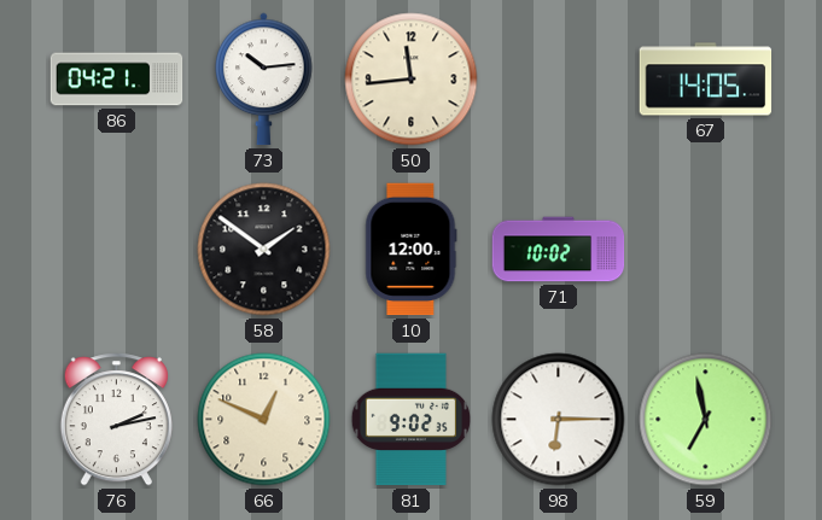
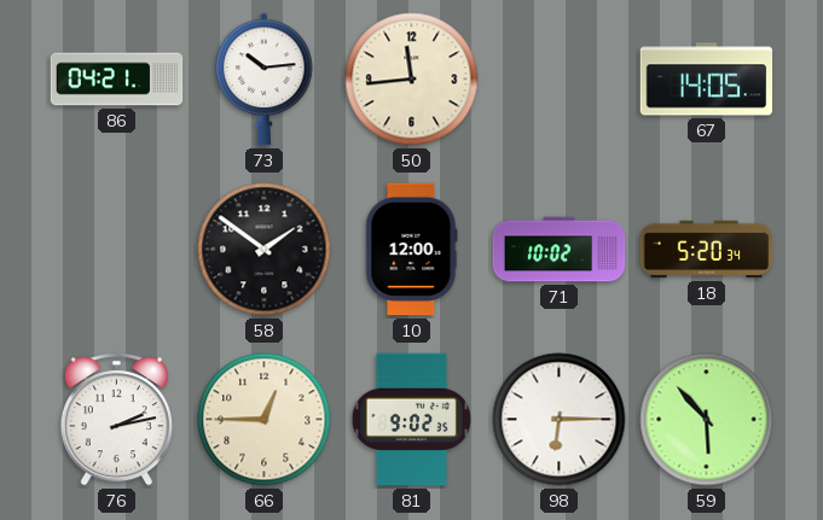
18: none -> 5:20 (707, 250)
66: 12:49 -> 12:45 (265, 420)
59: 6:58 -> 5:53 (707, 420)
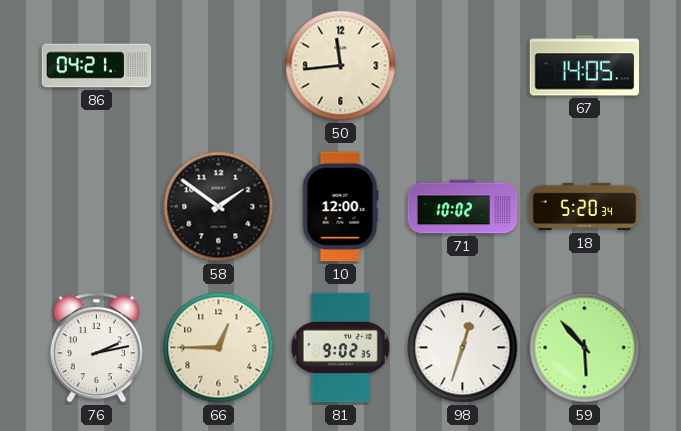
73: 10:14 -> none (265, 80)
98: 6:15 -> 12:33 (463, 348)
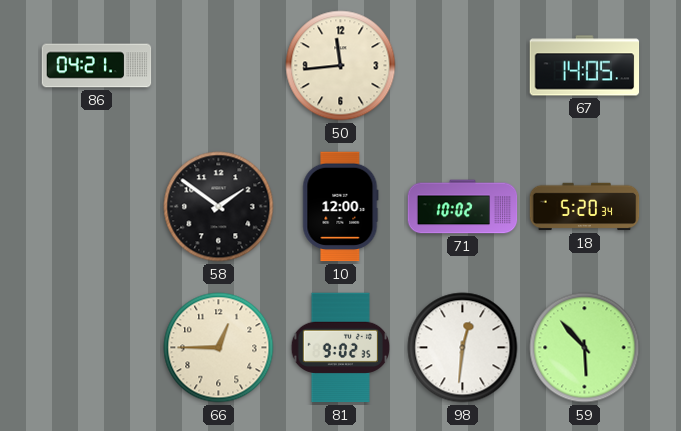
76: 2:13 -> none (96, 348)
98: 12:33 -> 12:31 (463, 348)
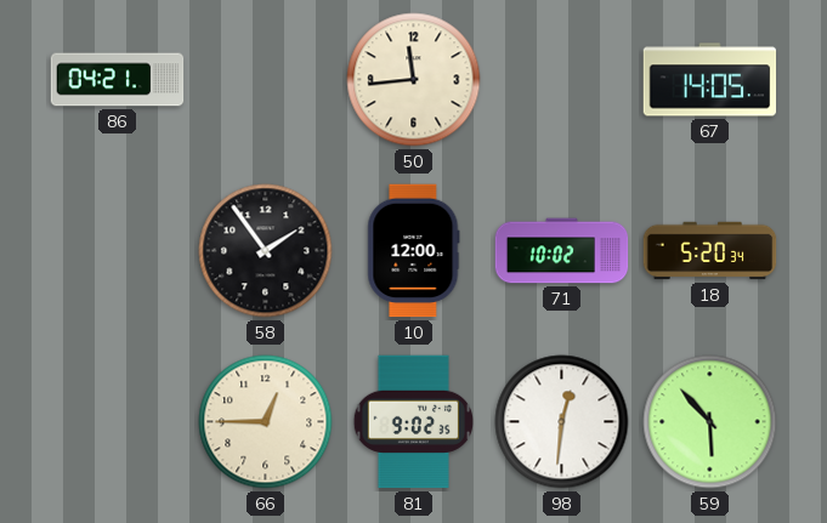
58: 1:51 -> 1:54 (266, 251)
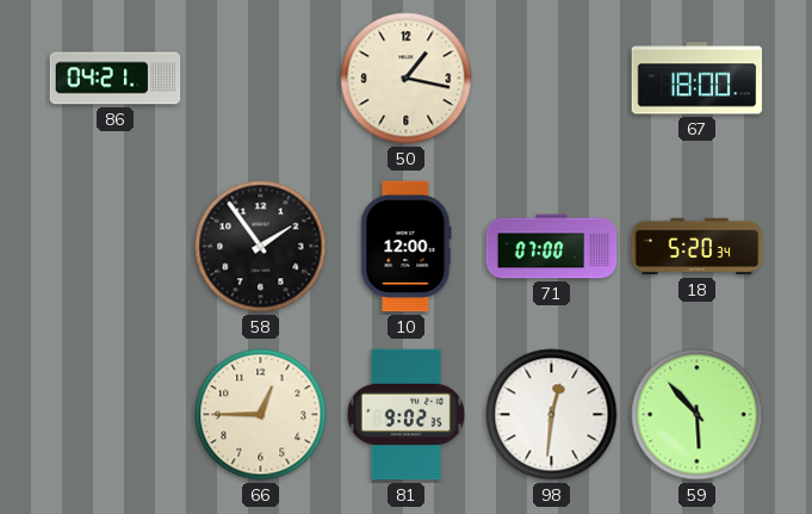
50: 11:44 -> 1:17 (407, 79)
67: 14:05 -> 18:00 (698, 79)
71: 10:02 -> 07:00 (552, 247)
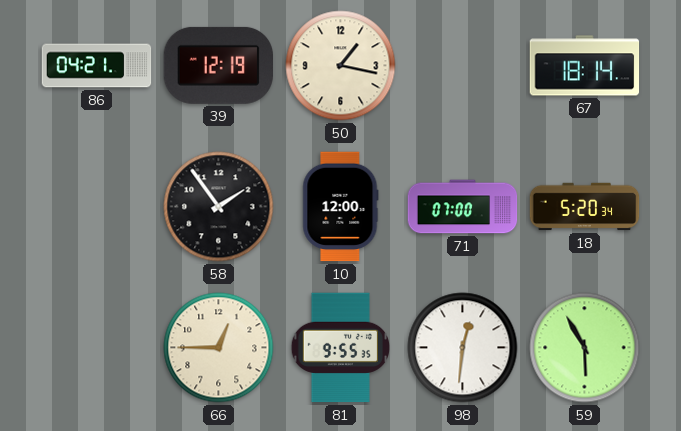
39: none -> 12:19 (218, 65)
67: 18:00 -> 18:14 (585, 66)
81: 9:02 -> 9:55 (340, 348)
59: 5:53 -> 5:55 (585, 348)
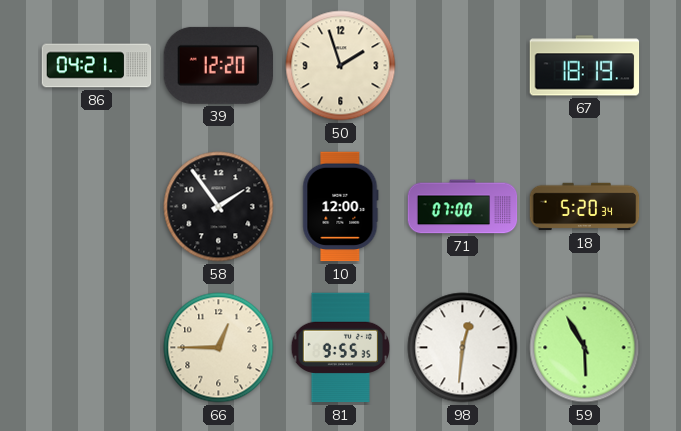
39: 12:19 -> 12:20 (218, 65)
50: 1:17 -> 1:57 (341, 66)
67: 18:14 -> 18:19 (585, 66)
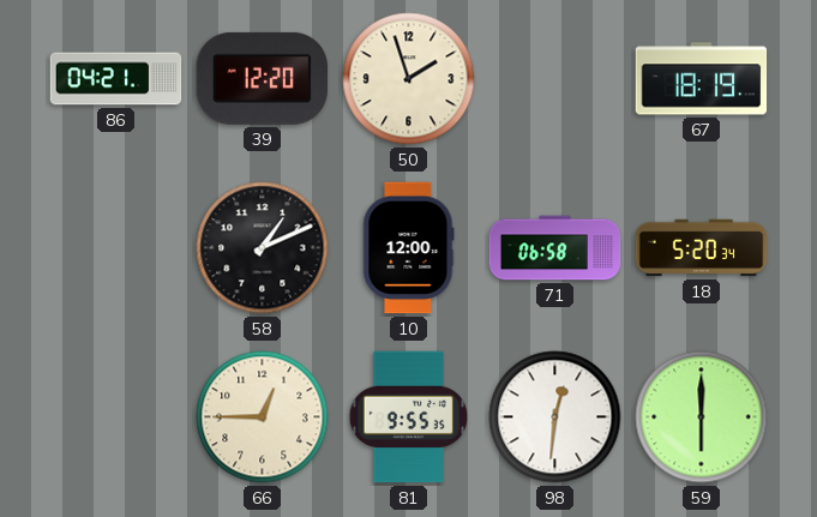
58: 1:54 -> 1:11 (263, 248)
71: 07:00 -> 06:58 (555, 248)
59: 5:55 -> 6:00 (702, 417)
